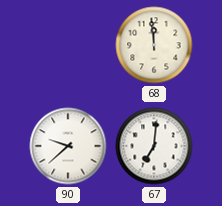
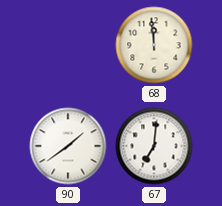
90: 9:38 -> 1:39 (68, 146)
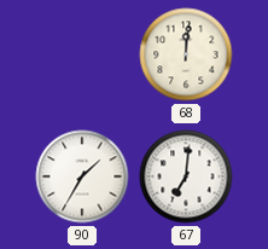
68: 11:59 -> 12:01 (186, 54)
90: 1:39 -> 1:35 (82, 176)
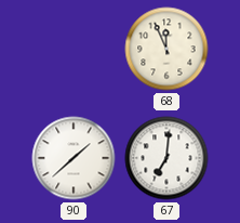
68: 12:01 -> 11:56 (166, 49)
90: 1:35 -> 1:38 (74, 158)
